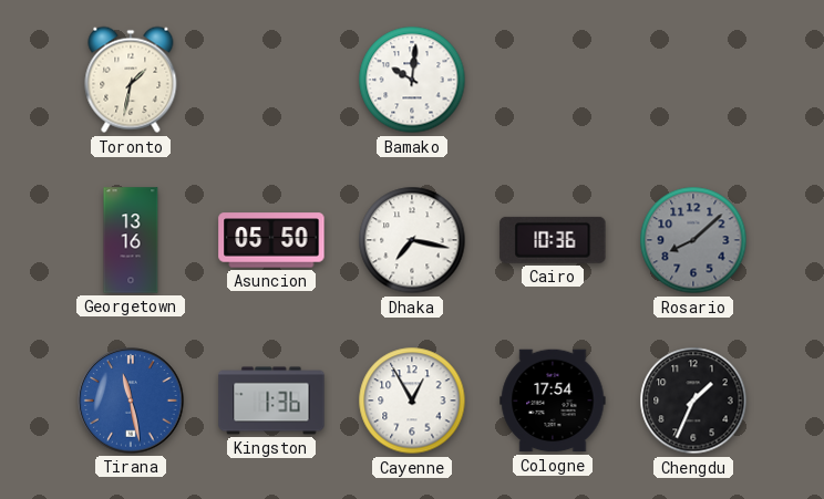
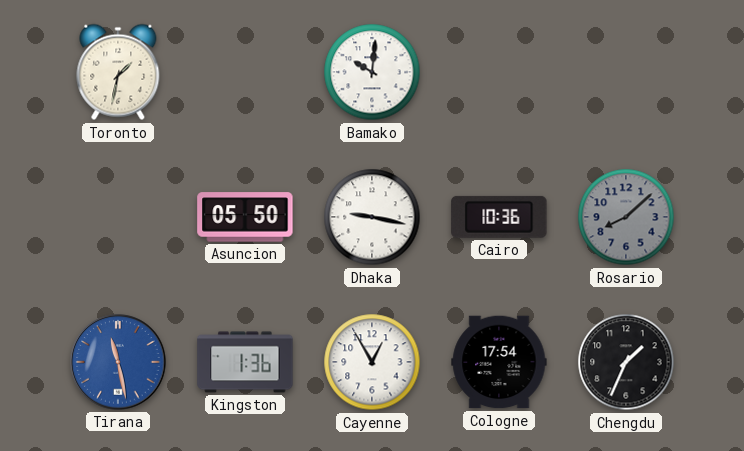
Georgetown: 13:16 -> none (131, 240)
Dhaka: 7:17 -> 9:17 (372, 217)
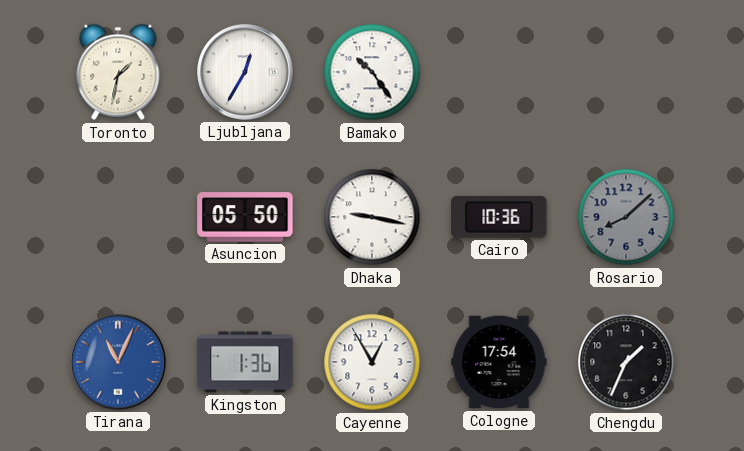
Ljubljana: none -> 12:35 (245, 72)
Bamako: 10:01 -> 10:24 (372, 72)
Tirana: 11:28 -> 11:04 (118, 362)
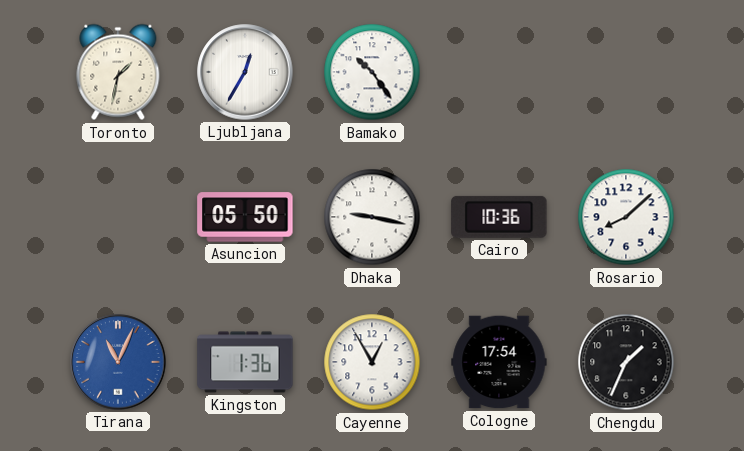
Rosario dial: grey -> white (626, 217)
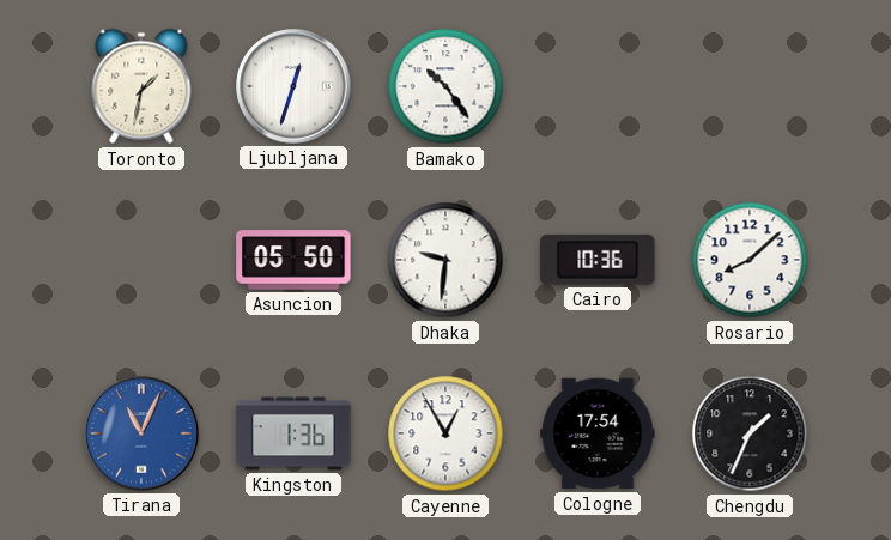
Ljubljana: 12:35 -> 12:33 (293, 86)
Dhaka: 9:17 -> 9:31 (445, 260)
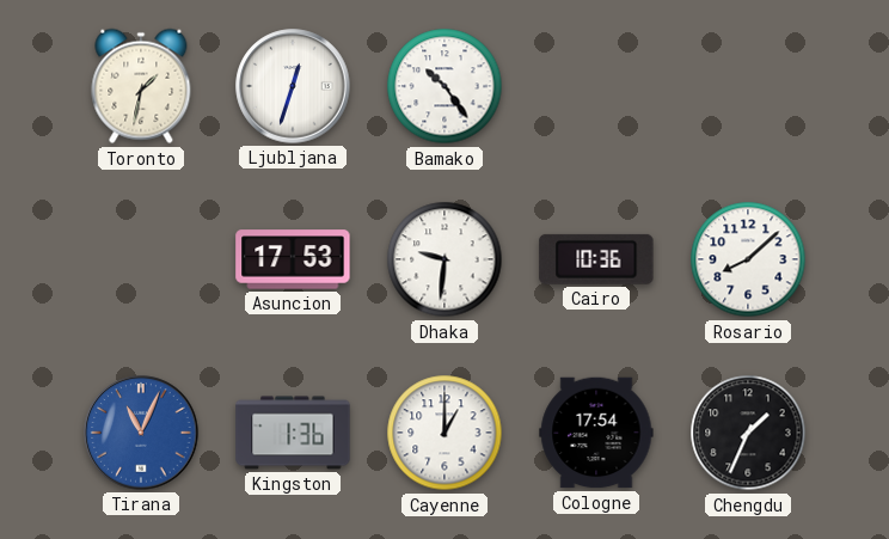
Asuncion: 05:50 -> 17:53 (293, 259)
Cayenne: 12:55 -> 1:00 (444, 433)
